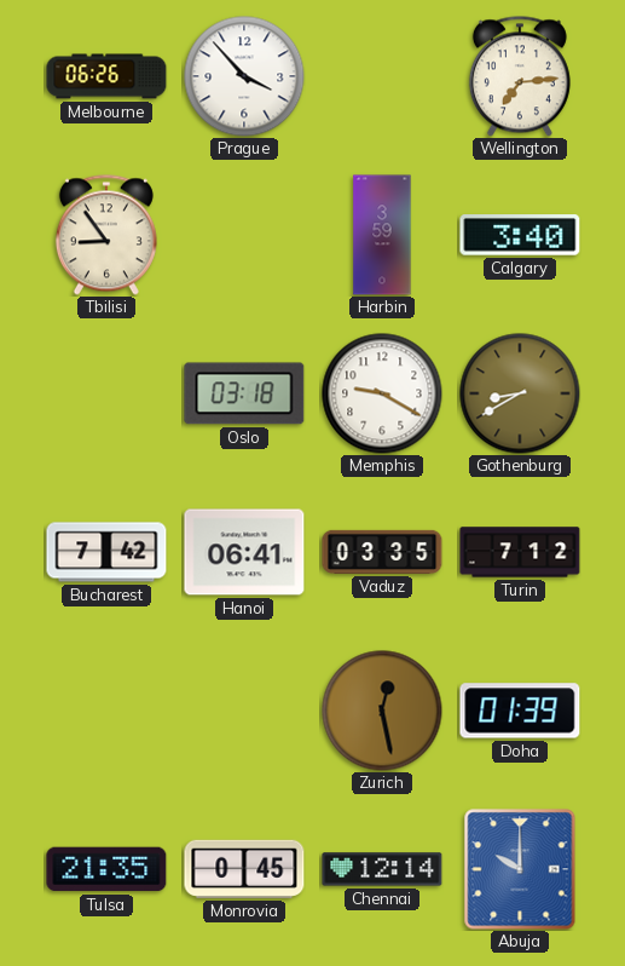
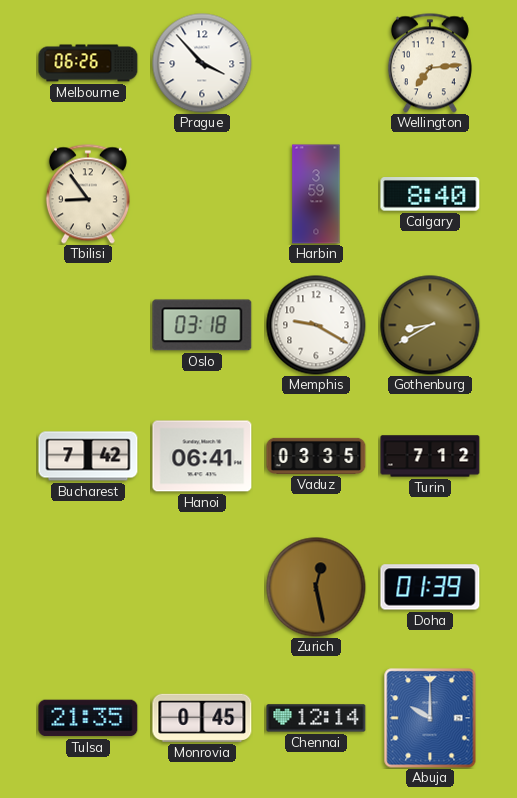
Calgary: 3:40 -> 8:40 (430, 194)
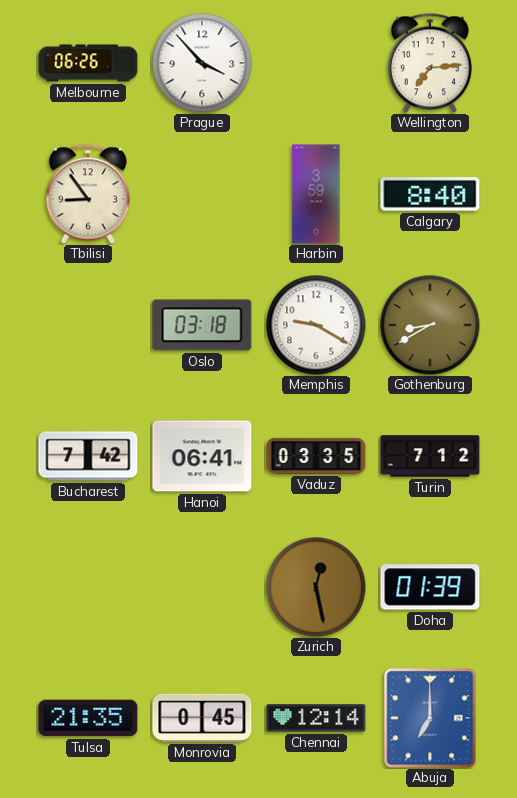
Abuja: 10:00 -> 7:00 (430, 718)
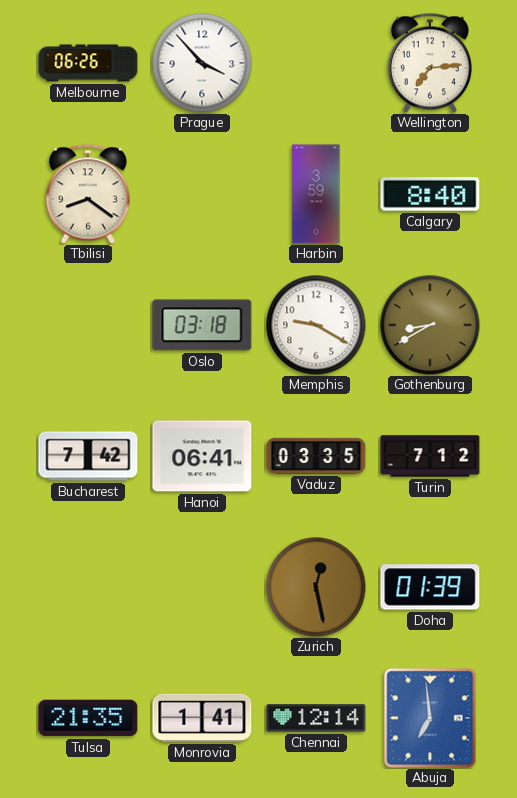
Tbilisi: 8:54 -> 8:21 (88, 194)
Monrovia: 0:45 -> 1:41 (202, 718)
Abuja: 7:00 -> 6:59 (430, 718)
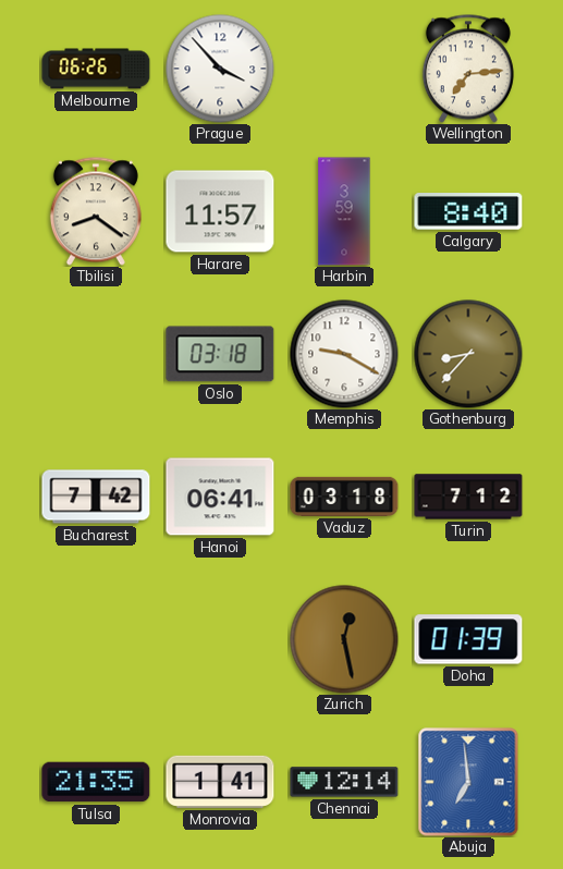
Harare: none -> 11:57 (220, 211)
Gothenburg: 8:40 -> 8:37 (468, 354)
Vaduz: 03:35 -> 03:18 (344, 497)
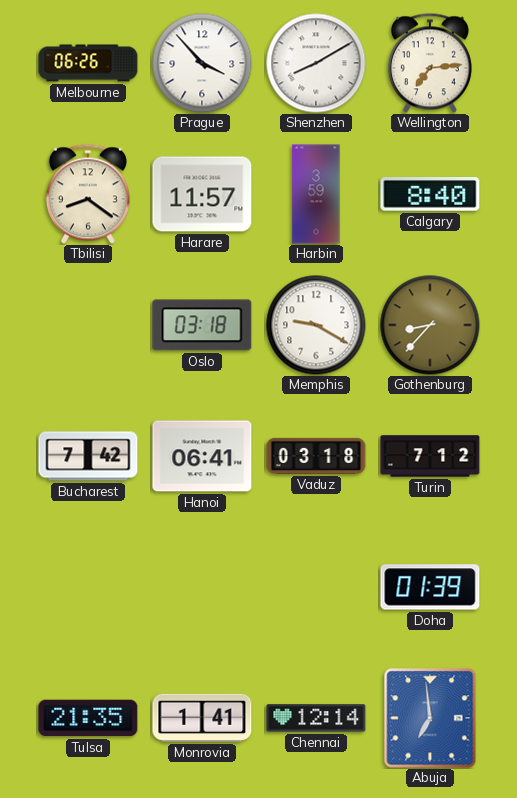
Shenzhen: none -> 8:10 (316, 63)
Zurich: 12:28 -> none (344, 639)
